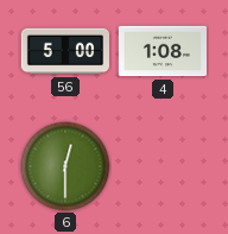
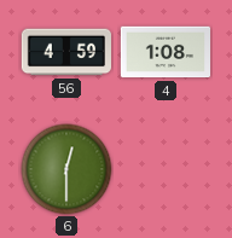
56: 5:00 -> 4:59 (65, 52)
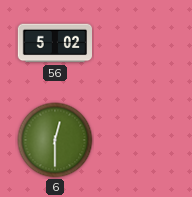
56: 4:59 -> 5:02 (54, 43)
4: 1:08 -> none (164, 52)
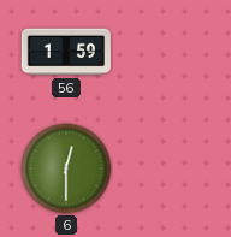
56: 5:02 -> 1:59 (65, 52)
